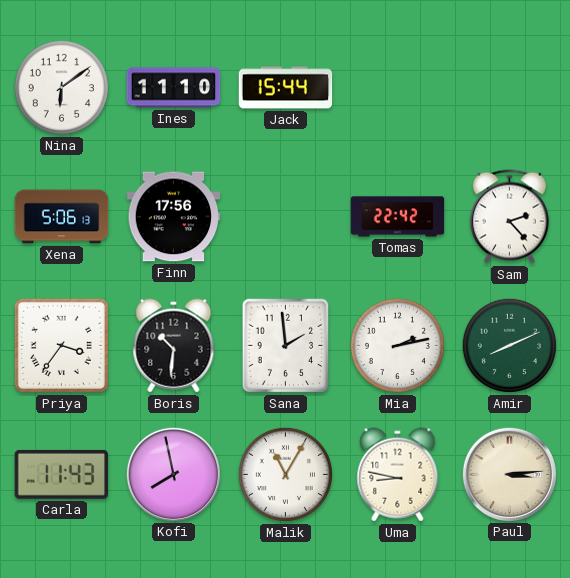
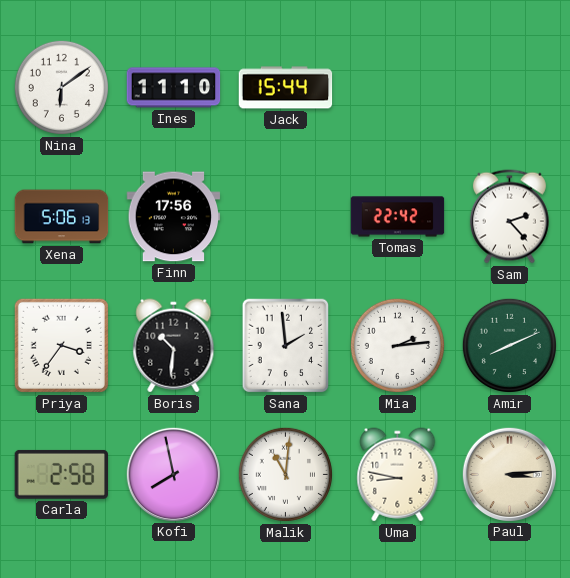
Mia: 2:13 -> 2:14 (397, 345)
Carla: 11:43 -> 2:58 (62, 474)
Malik: 11:05 -> 11:01 (285, 474)
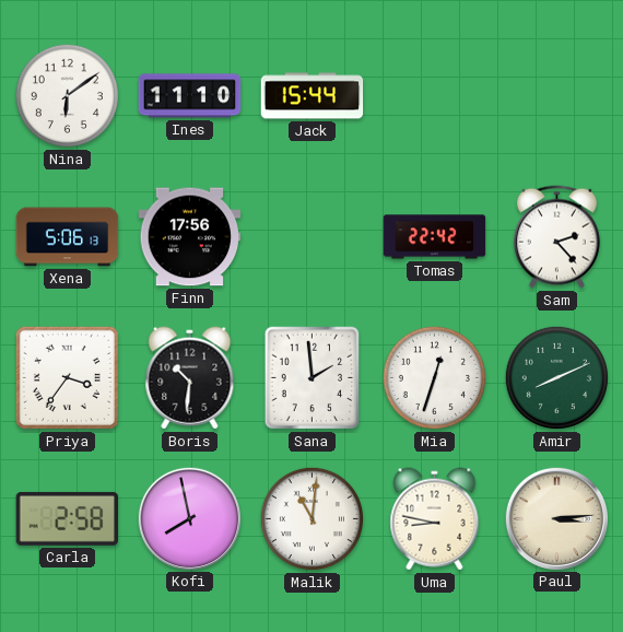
Mia: 2:14 -> 12:33 (434, 377)
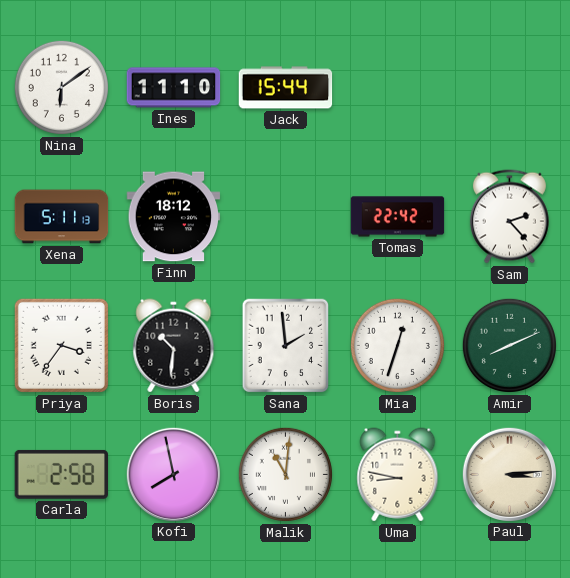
Xena: 5:06 -> 5:11 (62, 217)
Finn: 17:56 -> 18:12 (174, 217)
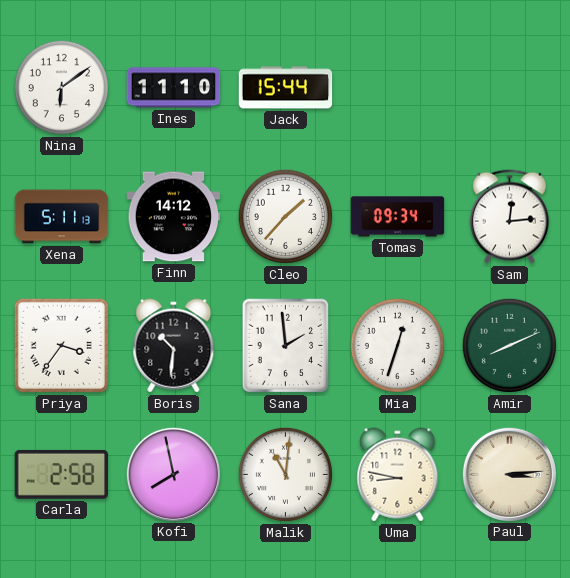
Finn: 18:12 -> 14:12 (174, 217)
Cleo: none -> 1:37 (285, 216)
Tomas: 22:42 -> 09:34 (398, 217)
Sam: 2:23 -> 12:14 (509, 217)
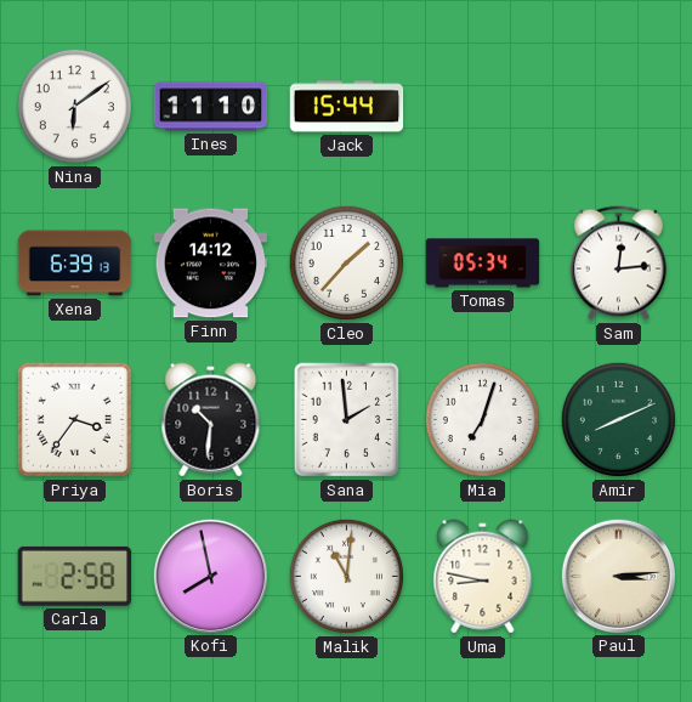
Xena: 5:11 -> 6:39 (75, 264)
Tomas: 09:34 -> 05:34 (483, 264)
Mia: 12:33 -> 7:03 (482, 419)
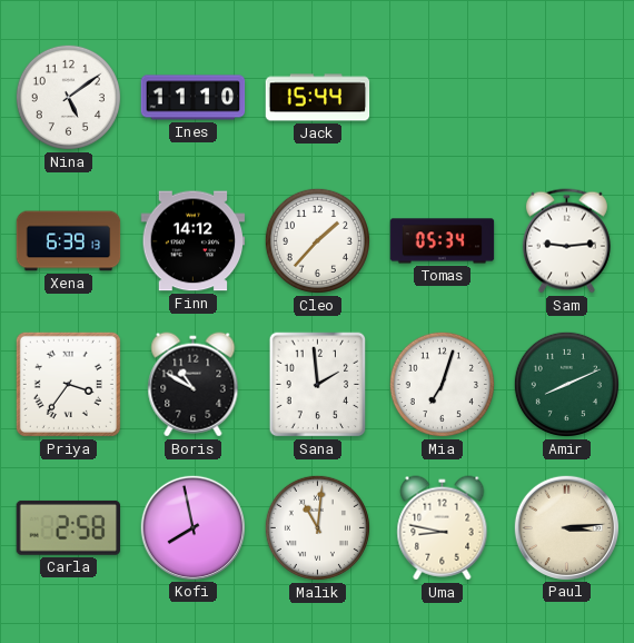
Nina: 6:09 -> 5:09 (68, 97)
Sam: 12:14 -> 9:14 (566, 241)
Boris: 10:31 -> 10:50 (194, 385)
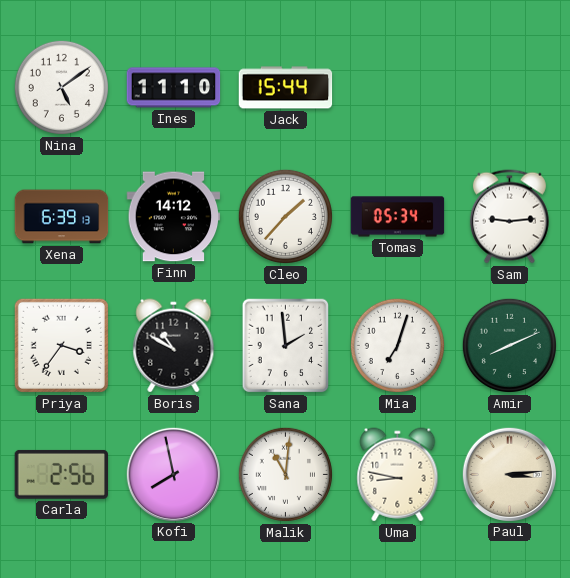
Carla: 2:58 -> 2:56 (62, 474)
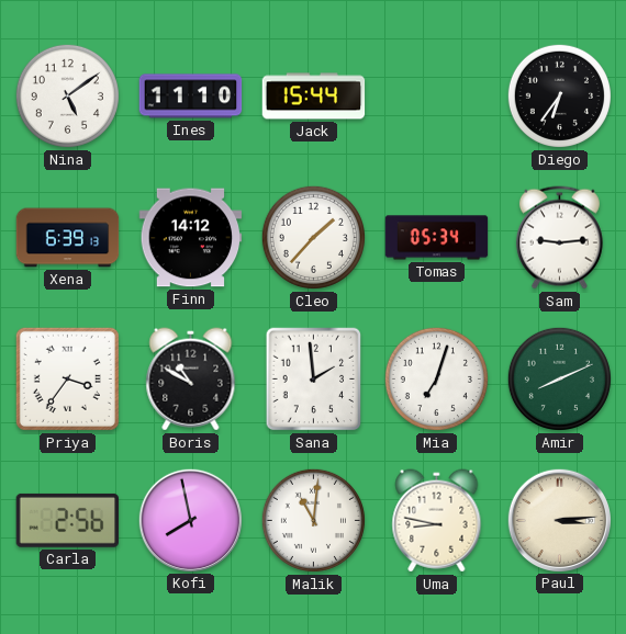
Diego: none -> 6:36 (559, 95)
